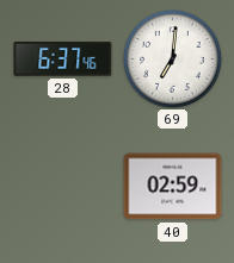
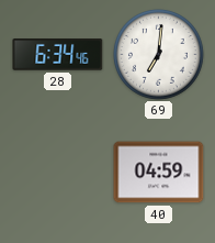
28: 6:37 -> 6:34 (58, 55)
40: 02:59 -> 04:59 (159, 173)
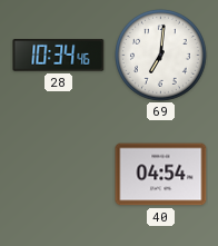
28: 6:34 -> 10:34 (59, 56)
40: 04:59 -> 04:54 (161, 175)
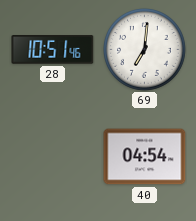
28: 10:34 -> 10:51 (53, 50)
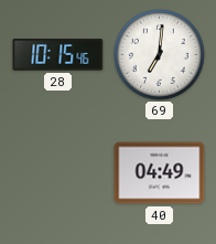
28: 10:51 -> 10:15 (58, 55)
40: 04:54 -> 04:49 (160, 173)
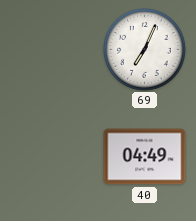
28: 10:15 -> none (58, 55)
69: 7:01 -> 7:04 (145, 50)
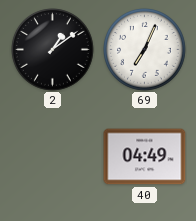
2: none -> 1:09 (53, 50)
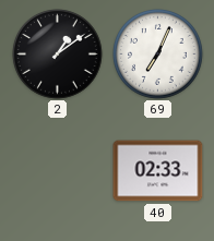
40: 04:49 -> 02:33 (158, 171)
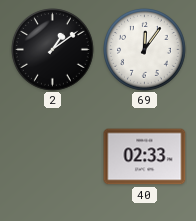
69: 7:04 -> 12:06 (145, 50)
